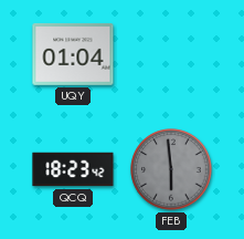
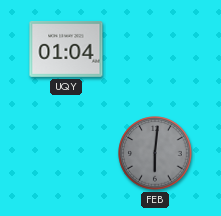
QCQ: 18:23 -> none (73, 169)
FEB: 5:59 -> 6:01 (155, 153)
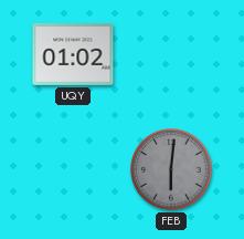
UQY: 01:04 -> 01:02 (73, 54)
